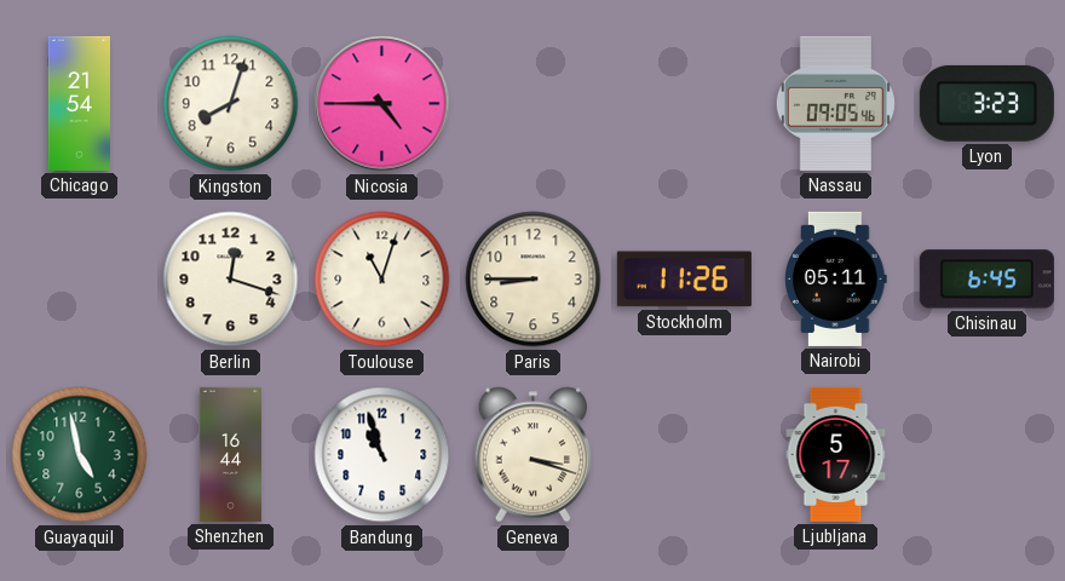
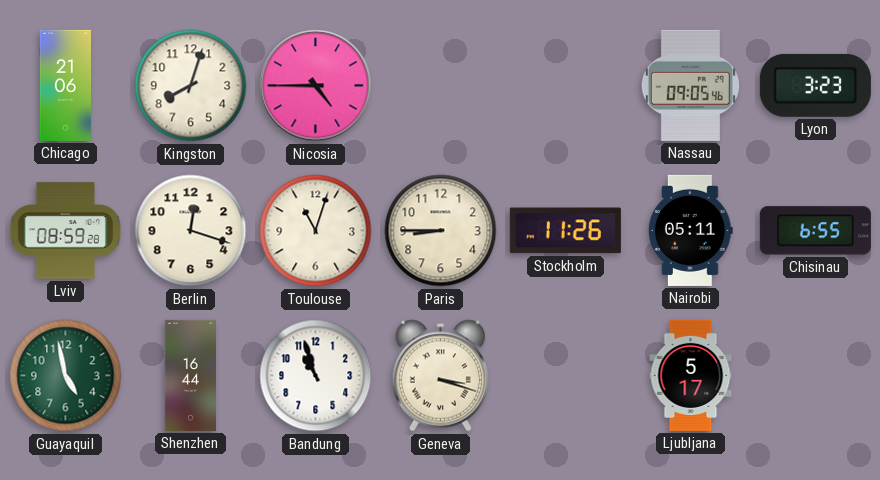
Chicago: 21:54 -> 21:06 (65, 85)
Lviv: none -> 08:59 (65, 231)
Chisinau: 6:45 -> 6:55 (815, 231)
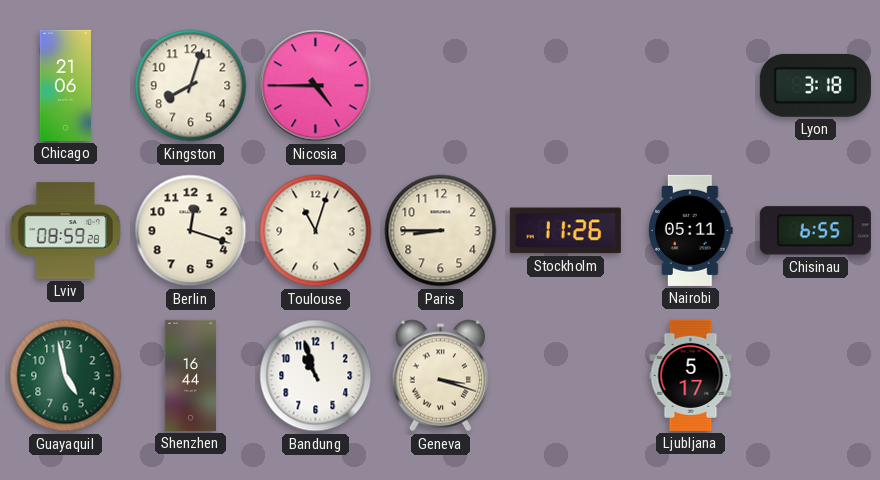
Nassau: 09:05 -> none (690, 85)
Lyon: 3:23 -> 3:18 (815, 85)
